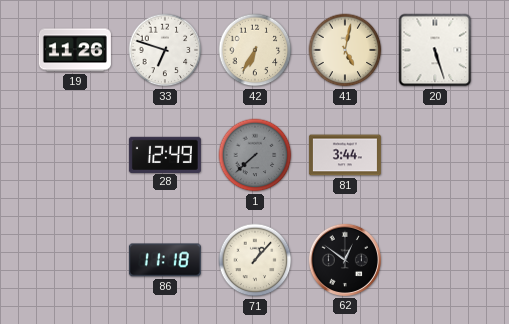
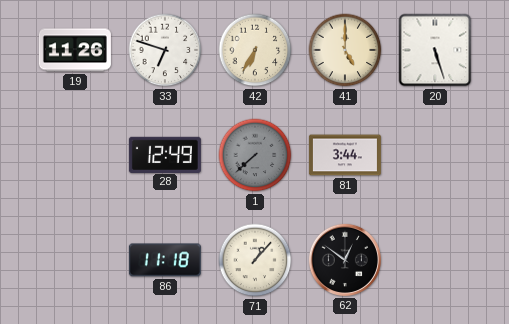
41: 5:02 -> 5:00 (345, 50)
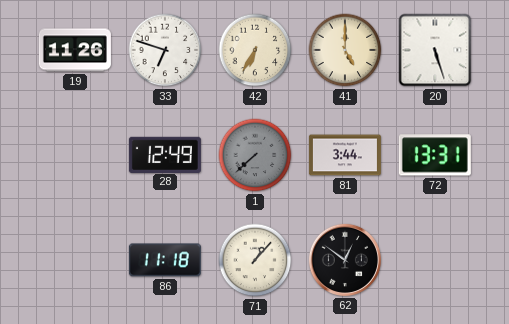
72: none -> 13:31 (435, 155)
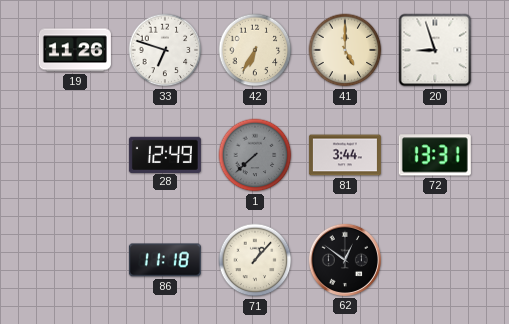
20: 5:27 -> 8:57 (435, 50)
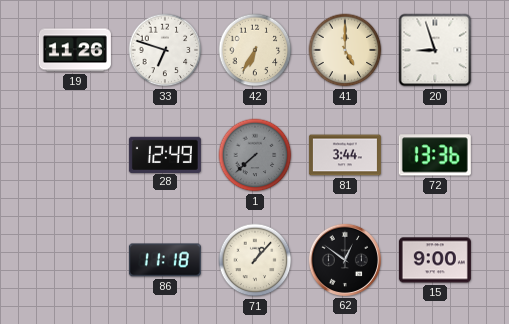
72: 13:31 -> 13:36 (435, 155)
15: none -> 9:00 (435, 260)
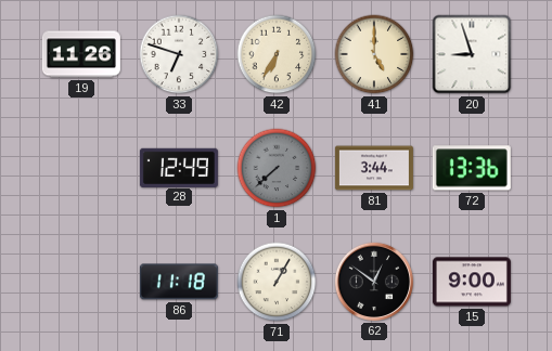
71: 1:07 -> 1:05 (277, 282)
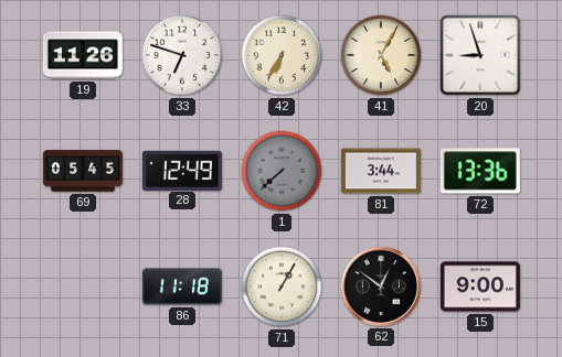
41: 5:00 -> 5:05 (381, 55)
69: none -> 05:45 (83, 171)
